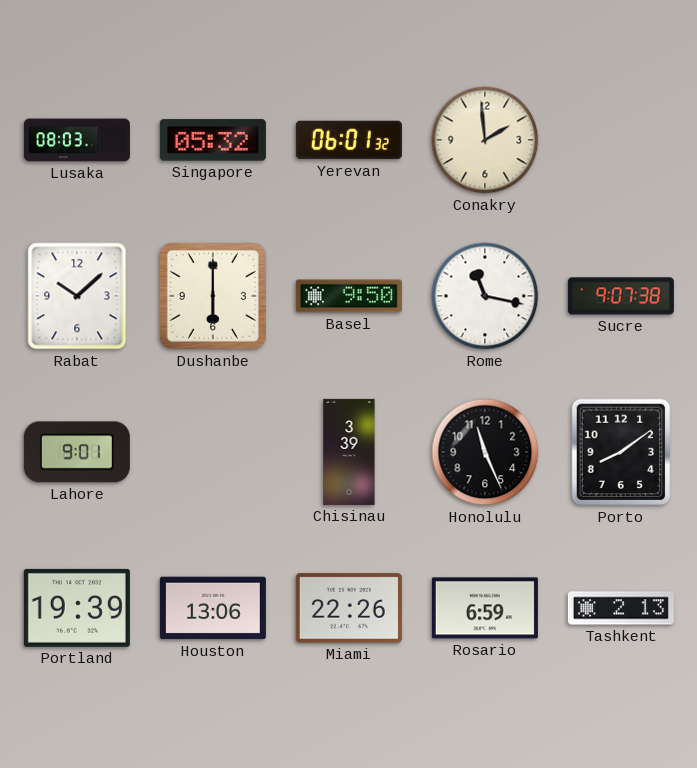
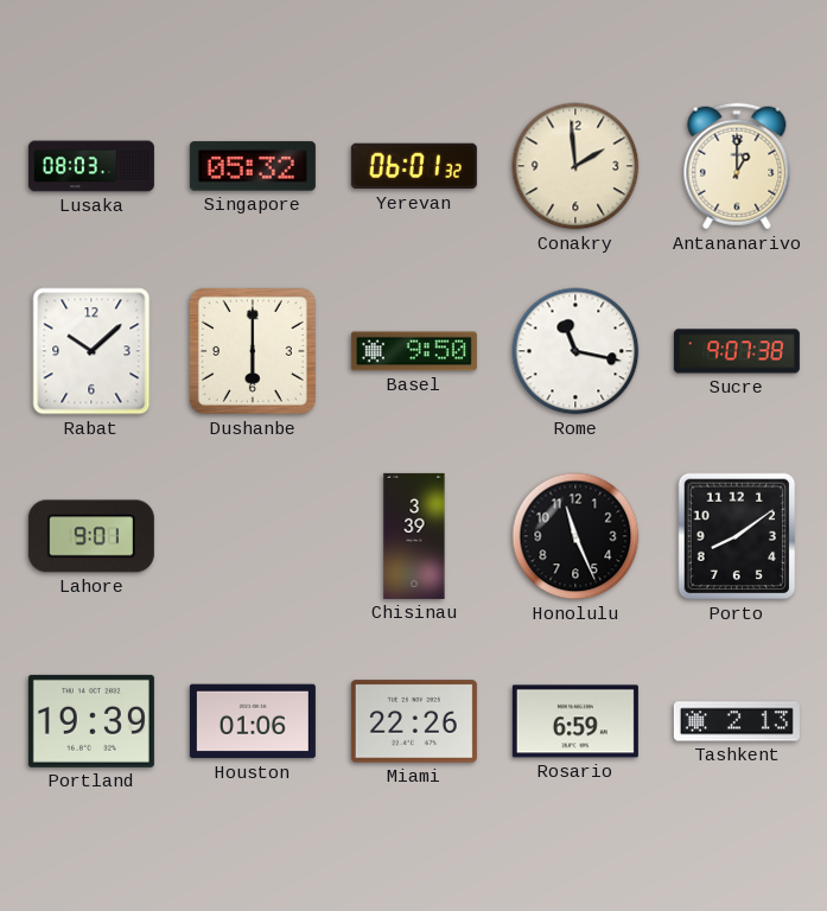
Antananarivo: none -> 1:00 (737, 166)
Houston: 13:06 -> 01:06 (253, 721)
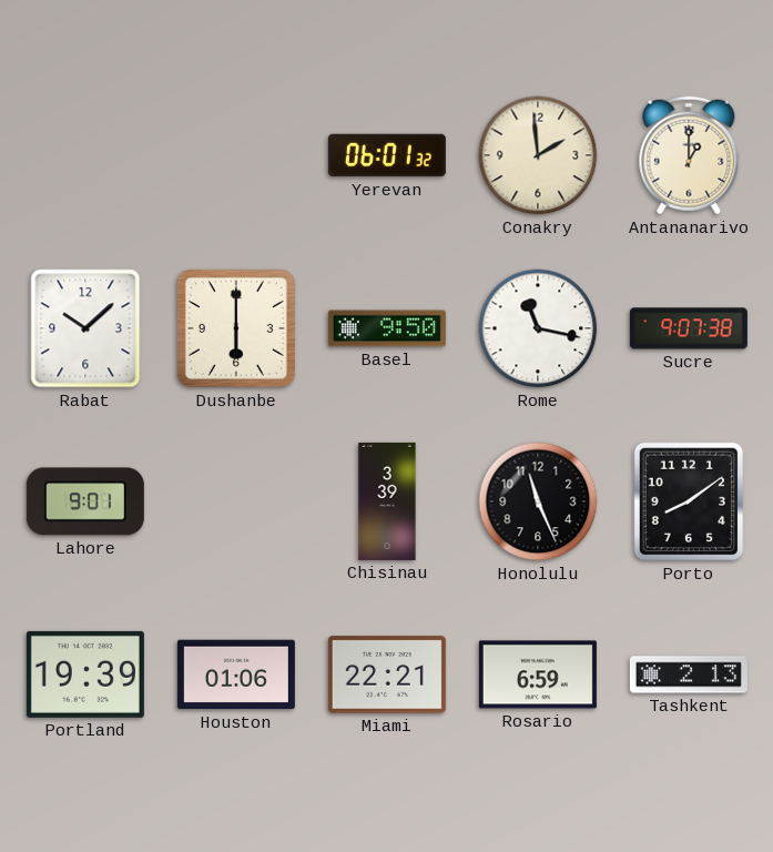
Lusaka: 08:03 -> none (91, 166)
Singapore: 05:32 -> none (253, 166)
Miami: 22:26 -> 22:21 (387, 674)
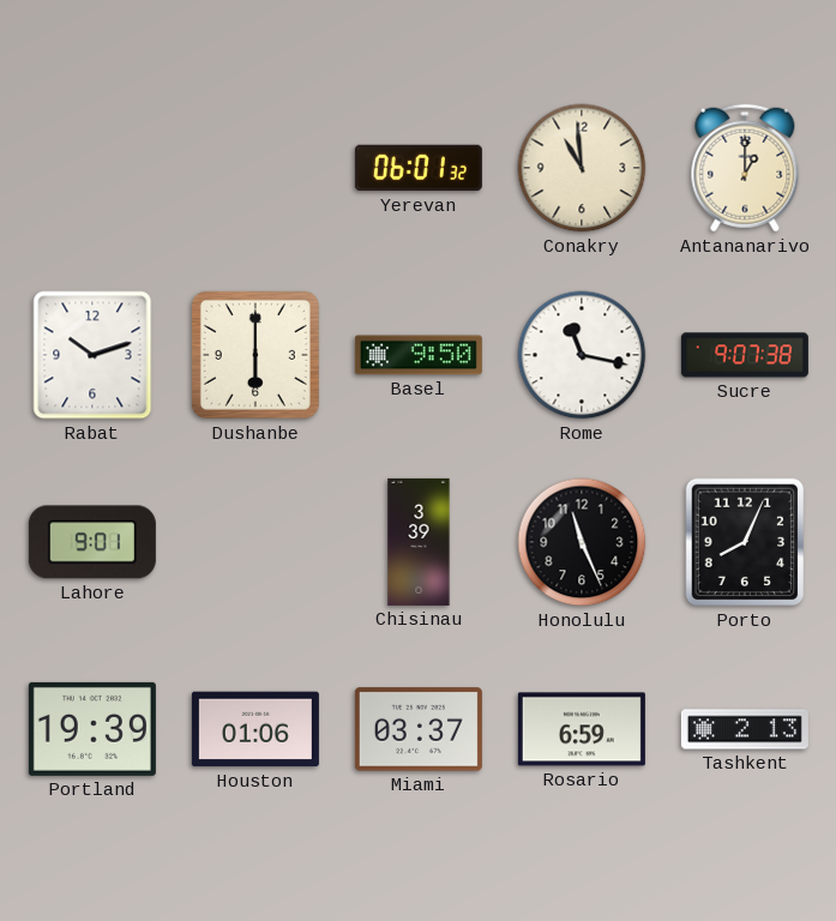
Conakry: 1:59 -> 10:59 (582, 168)
Rabat: 10:08 -> 10:12 (92, 355)
Porto: 8:09 -> 8:04 (745, 542)
Miami: 22:21 -> 03:37 (419, 729)
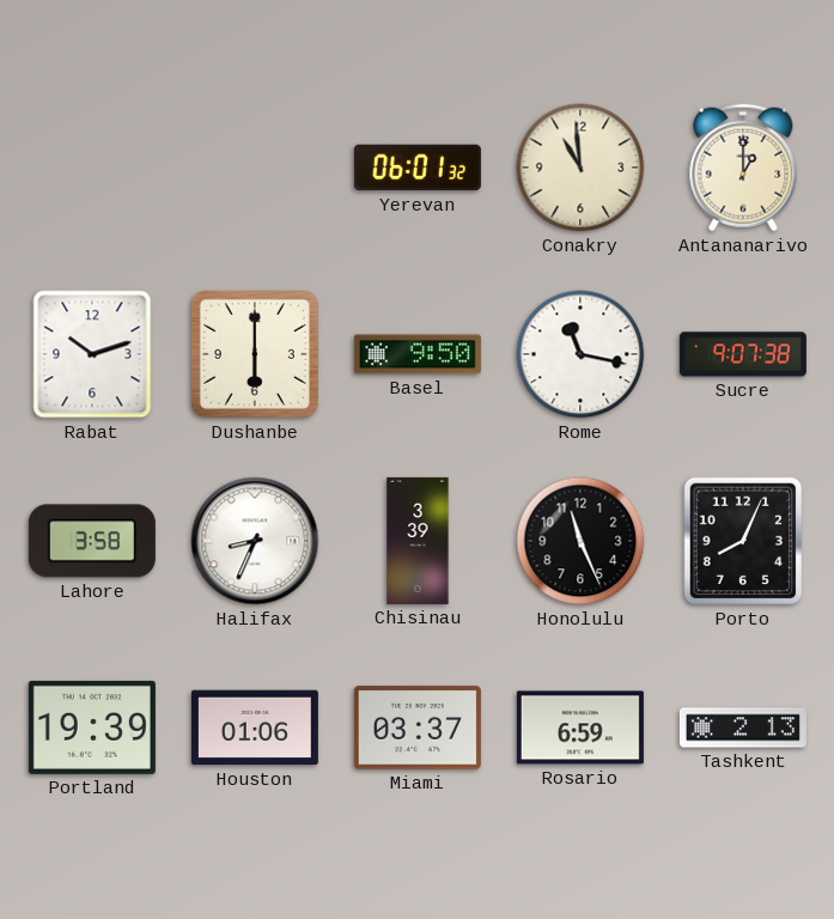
Lahore: 9:01 -> 3:58 (92, 541)
Halifax: none -> 8:34 (255, 541)
